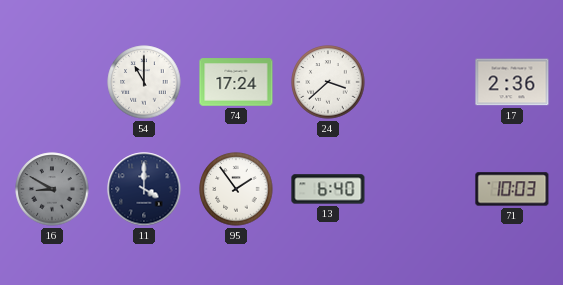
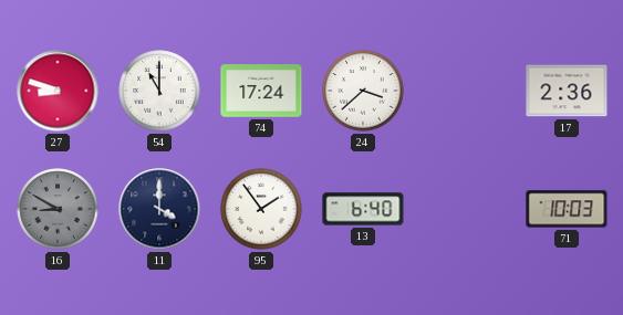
27: none -> 8:48 (58, 91)
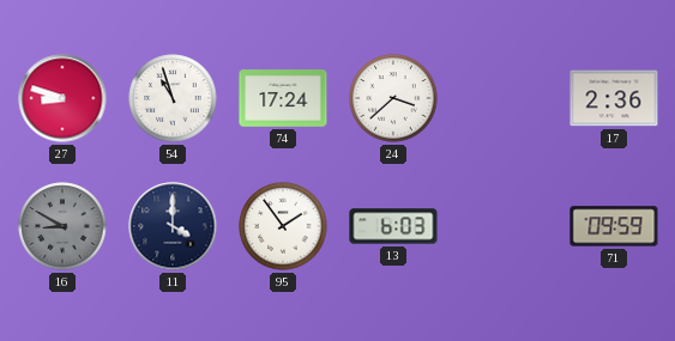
54: 11:00 -> 10:57 (173, 98)
13: 6:40 -> 6:03 (393, 226)
71: 10:03 -> 09:59 (614, 226)
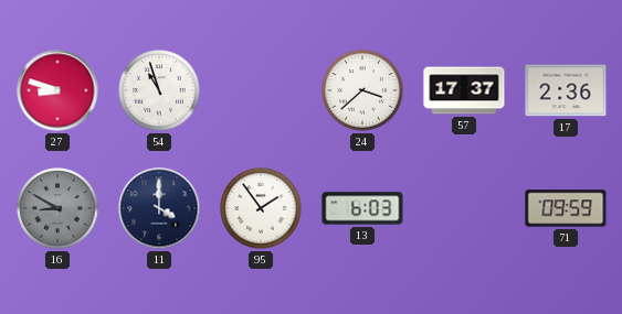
74: 17:24 -> none (283, 98)
57: none -> 17:37 (464, 90)
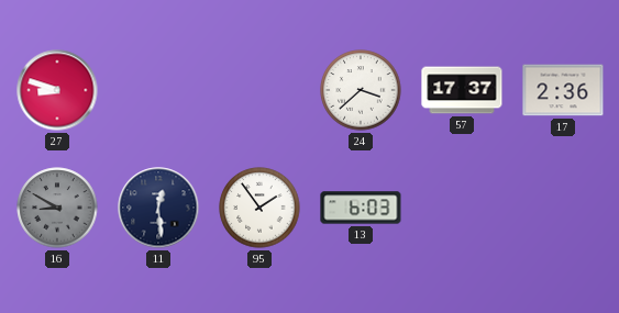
54: 10:57 -> none (159, 90)
11: 4:00 -> 12:29 (158, 208)
71: 09:59 -> none (566, 208)
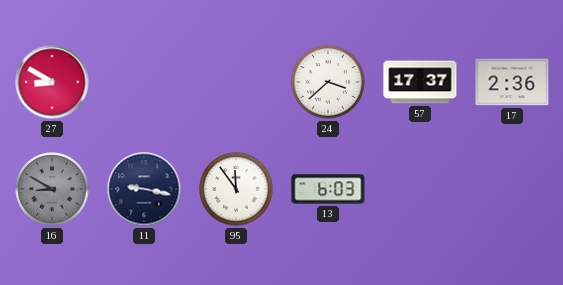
27: 8:48 -> 8:50 (52, 82)
11: 12:29 -> 9:17 (144, 189)
95: 1:54 -> 11:54 (236, 189)
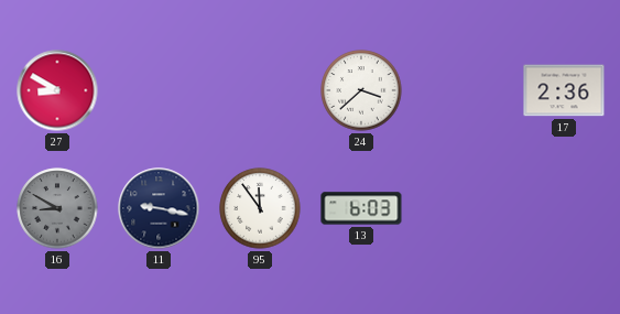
57: 17:37 -> none (420, 82)
